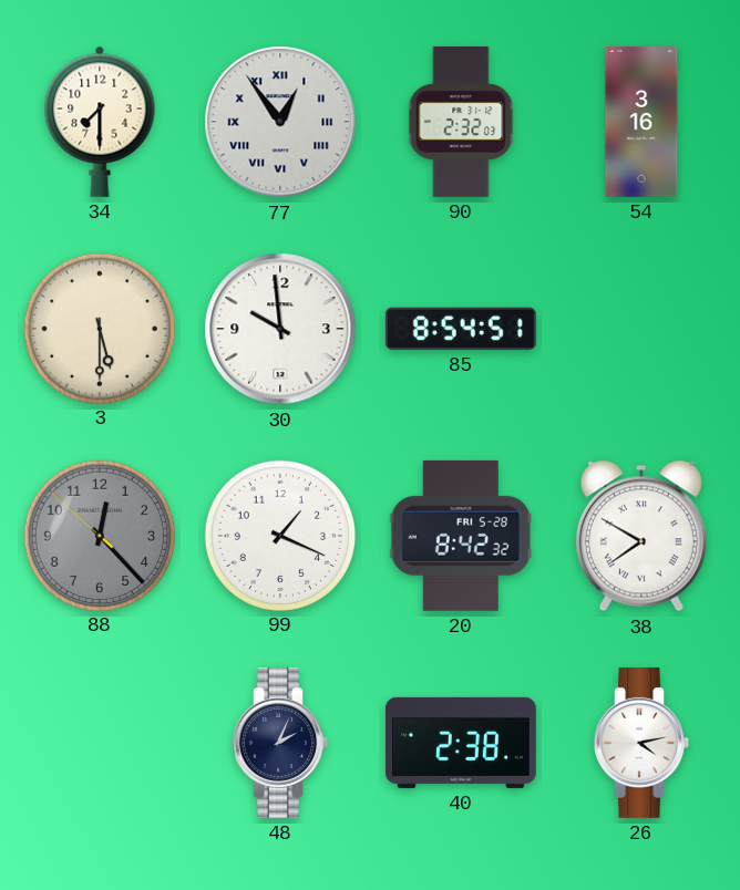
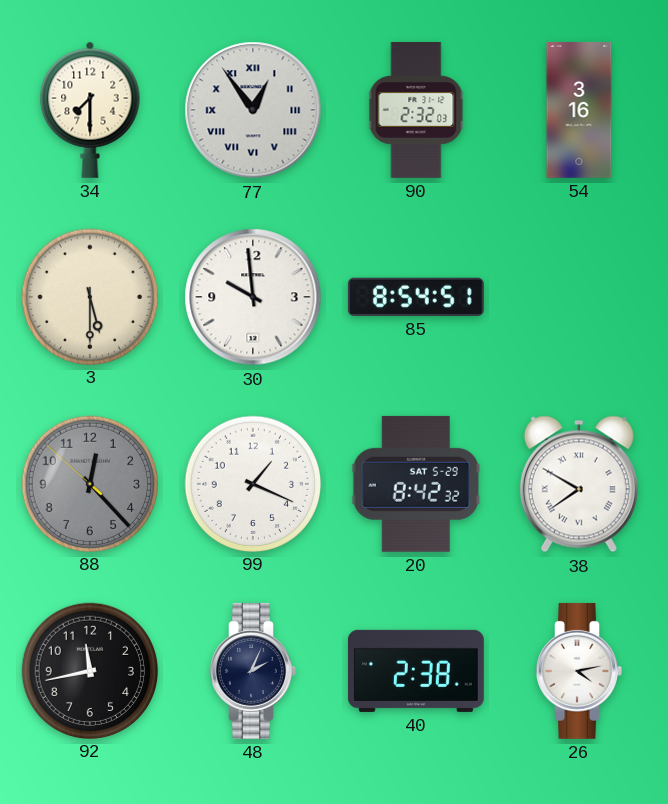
20 date: FRI 5-28 -> SAT 5-29 (415, 484)
92: none -> 11:43 (89, 670)
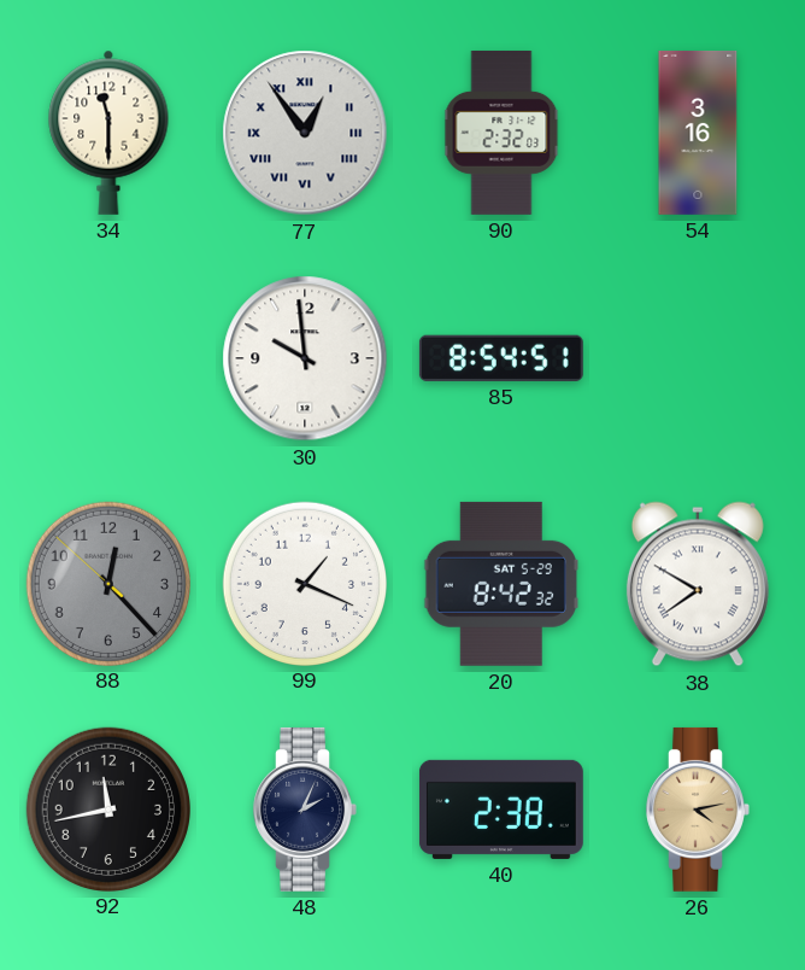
34: 7:30 -> 11:30 (108, 133)
3: 5:30 -> none (89, 296)
26 dial: white -> champagne (698, 810)
